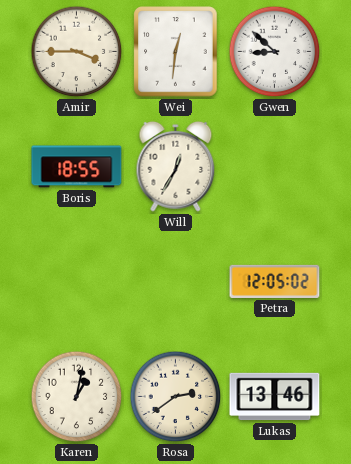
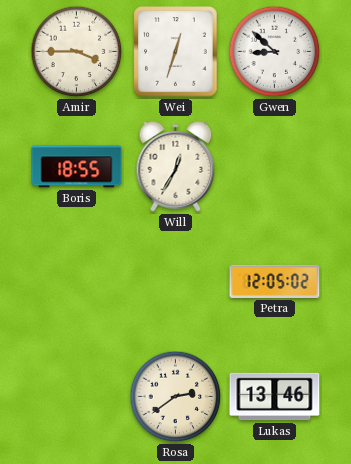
Wei: 12:31 -> 12:33 (176, 52)
Karen: 1:02 -> none (77, 397)
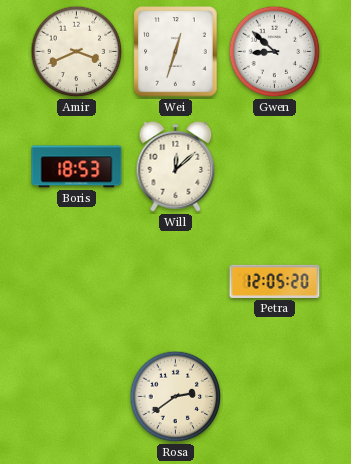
Amir: 3:45 -> 3:41 (77, 52)
Boris: 18:55 -> 18:53 (77, 167)
Will: 12:35 -> 12:08 (176, 166)
Petra: 12:05:02 -> 12:05:20 (275, 281)
Lukas: 13:46 -> none (275, 397)
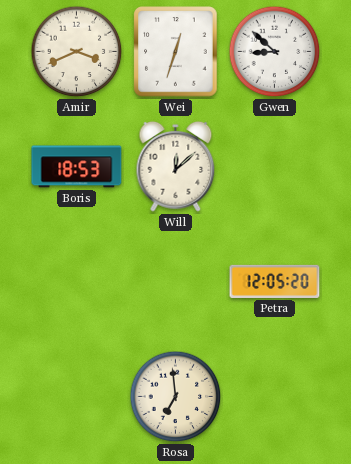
Rosa: 2:39 -> 6:59 (176, 397)
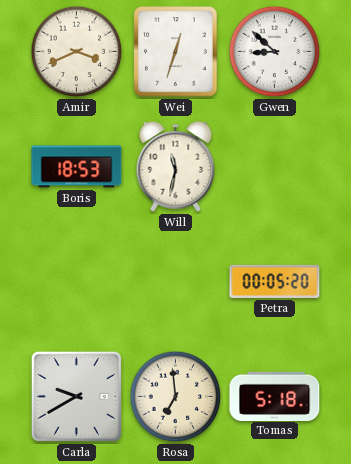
Will: 12:08 -> 11:32 (176, 166)
Petra: 12:05 -> 00:05 (275, 281)
Carla: none -> 9:40 (76, 396)
Tomas: none -> 5:18 (275, 396)
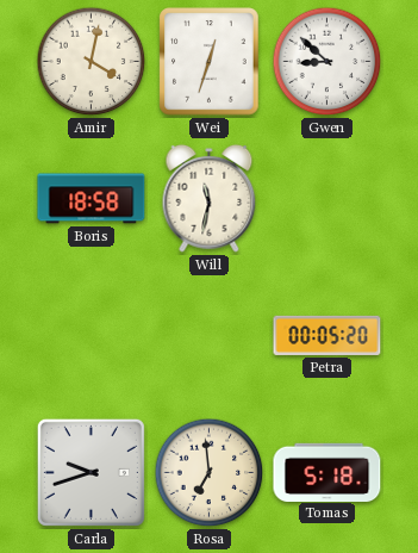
Amir: 3:41 -> 4:02 (92, 62)
Boris: 18:53 -> 18:58 (92, 199)
Carla: 9:40 -> 9:42 (91, 472)
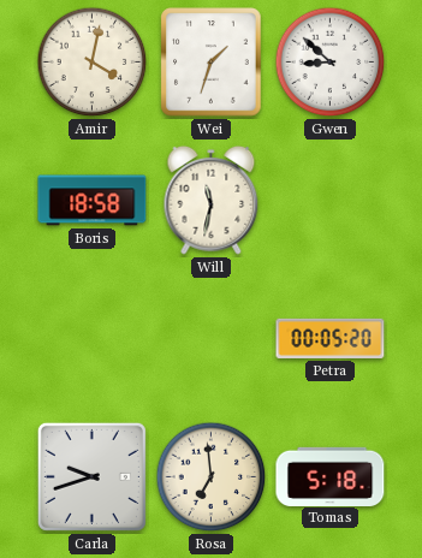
Wei: 12:33 -> 1:33 (212, 63)
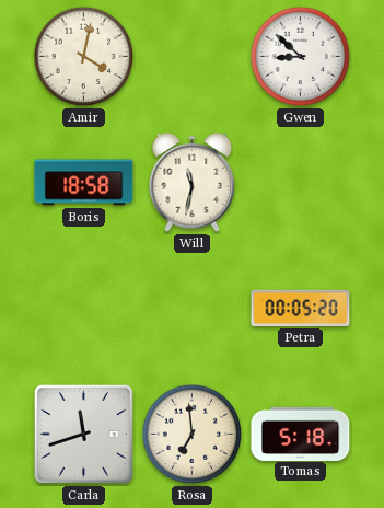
Wei: 1:33 -> none (212, 63)
Carla: 9:42 -> 11:42 (83, 434)
